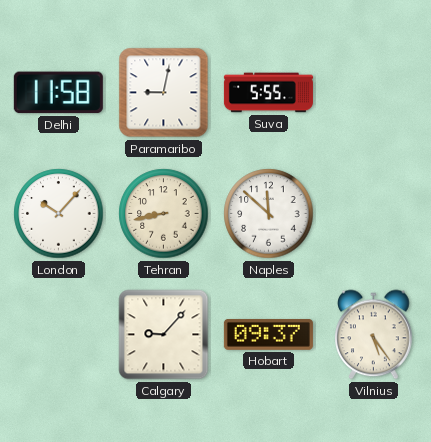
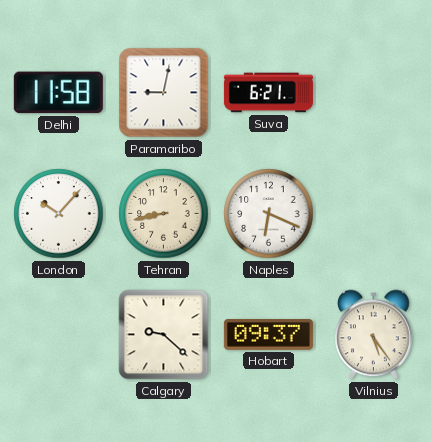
Suva: 5:55 -> 6:21 (268, 93)
Naples: 11:52 -> 6:19 (269, 214)
Calgary: 9:07 -> 9:22 (164, 335)
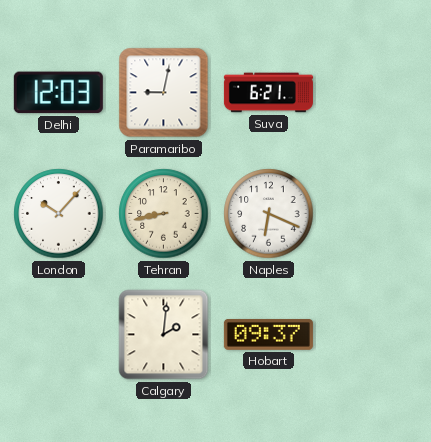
Delhi: 11:58 -> 12:03 (58, 93)
Calgary: 9:22 -> 2:01 (164, 335)
Vilnius: 5:24 -> none (374, 335)
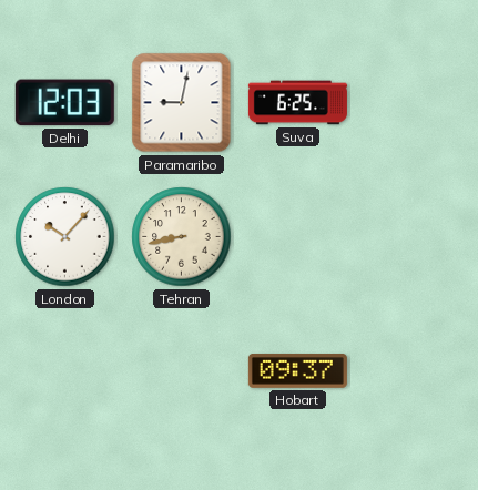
Suva: 6:21 -> 6:25 (297, 103)
Naples: 6:19 -> none (269, 214)
Calgary: 2:01 -> none (164, 335)
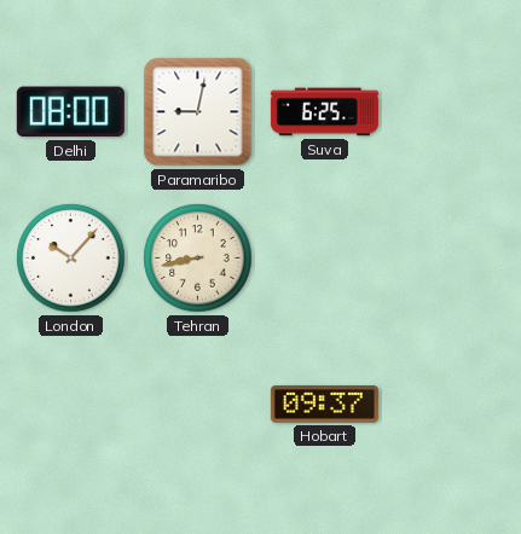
Delhi: 12:03 -> 08:00 (70, 112)
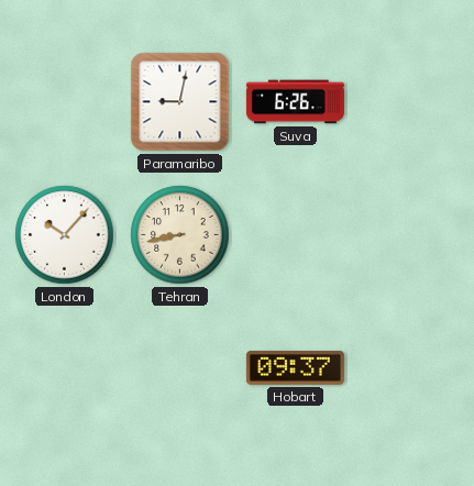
Delhi: 08:00 -> none (70, 112)
Suva: 6:25 -> 6:26 (295, 102)
